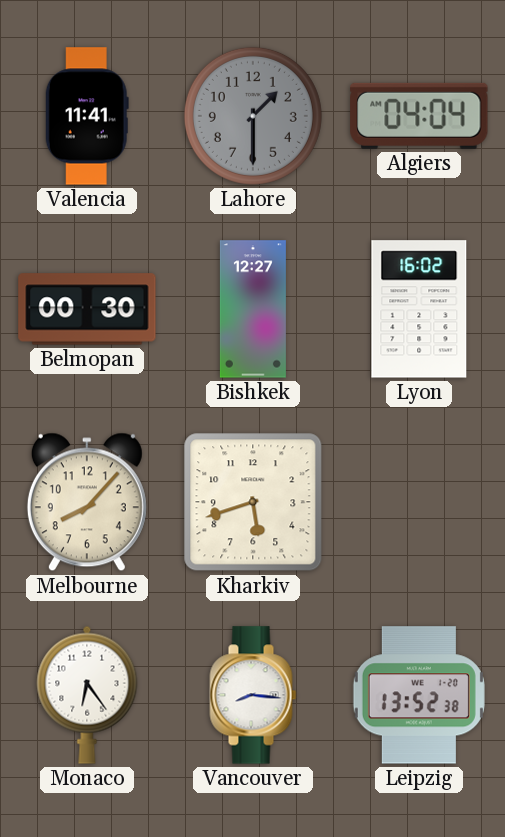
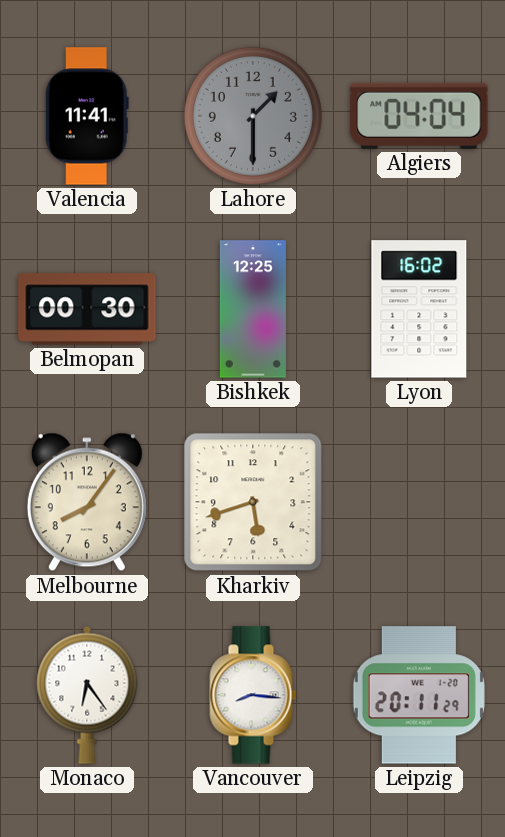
Bishkek: 12:27 -> 12:25 (253, 309)
Melbourne: 8:07 -> 8:06 (87, 502)
Leipzig: 13:52 -> 20:11 (419, 695)
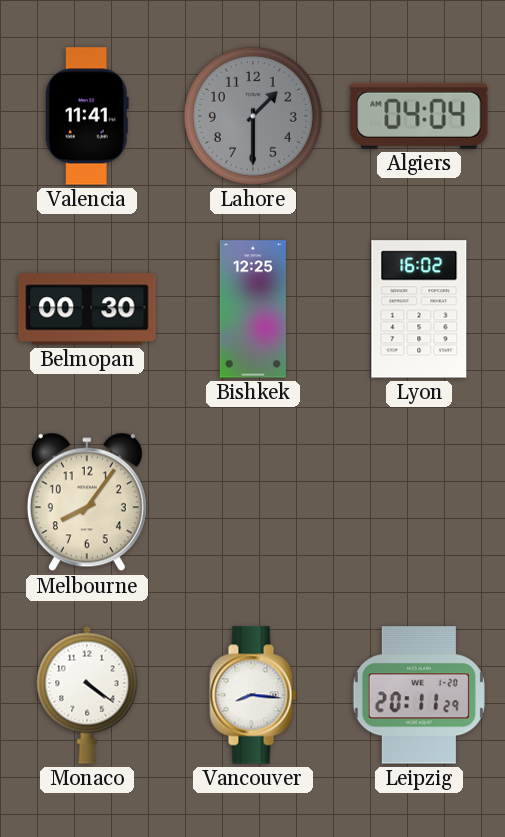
Kharkiv: 5:42 -> none (253, 502)
Monaco: 6:24 -> 4:21 (87, 695)
